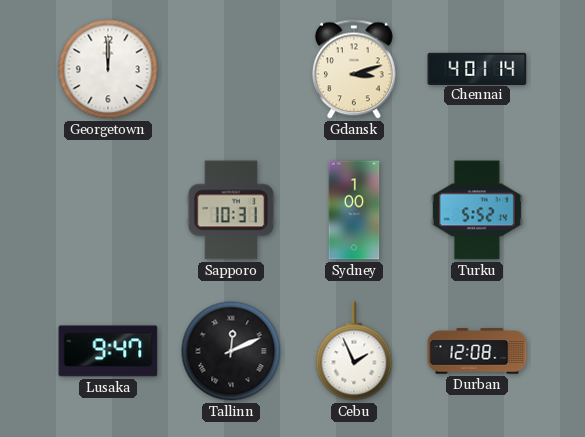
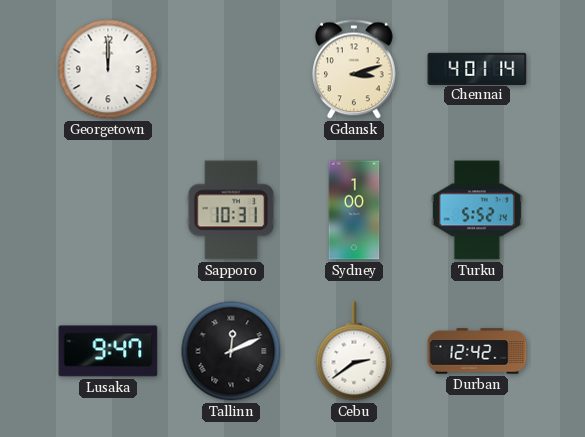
Cebu: 1:56 -> 2:39 (354, 351)
Durban: 12:08 -> 12:42 (477, 351)
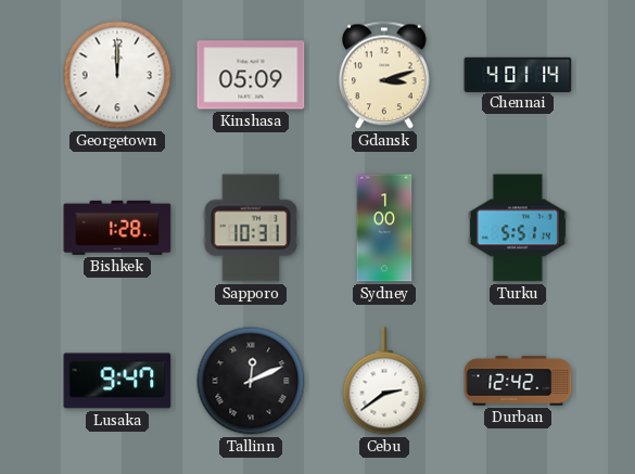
Kinshasa: none -> 05:09 (251, 75)
Bishkek: none -> 1:28 (117, 228)
Turku: 5:52 -> 5:51 (518, 228)
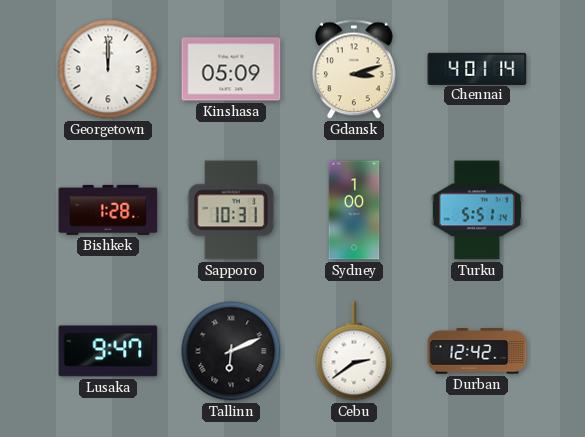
Tallinn: 12:11 -> 6:11 (231, 351)
